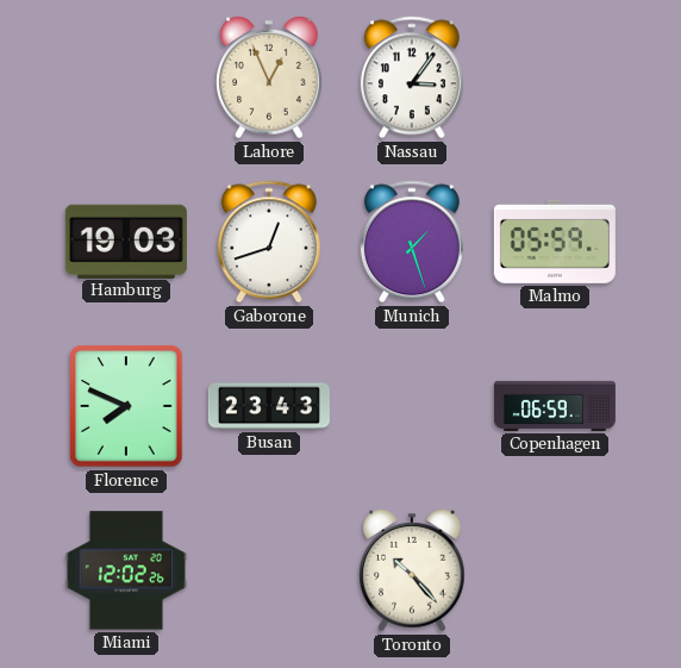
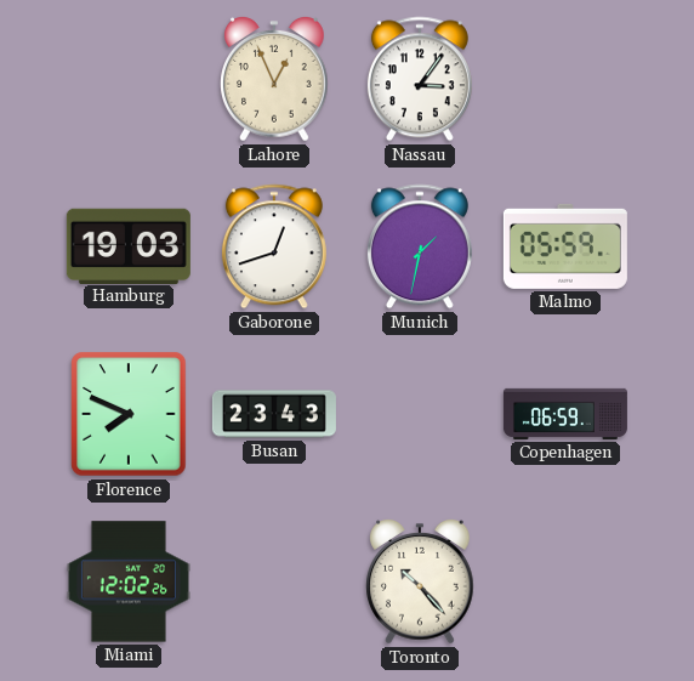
Munich: 1:27 -> 1:32 (420, 246)
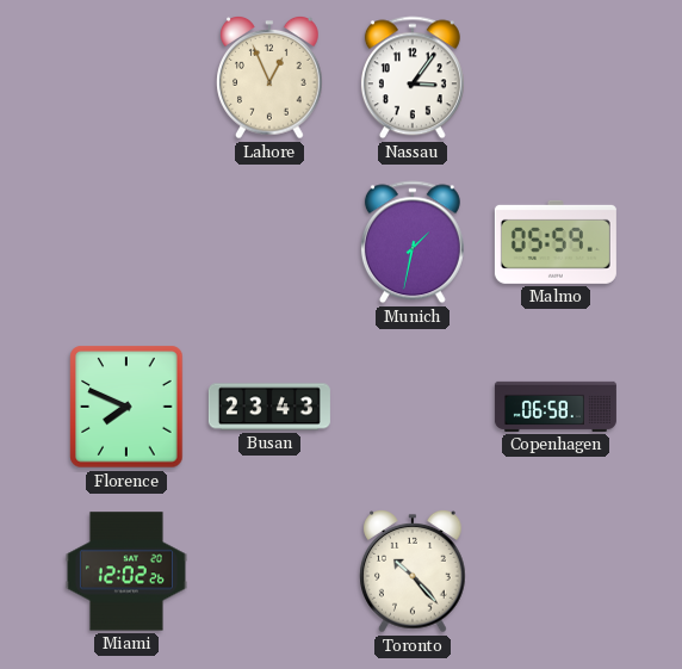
Hamburg: 19:03 -> none (129, 245)
Gaborone: 12:42 -> none (274, 246)
Copenhagen: 06:59 -> 06:58 (556, 407)
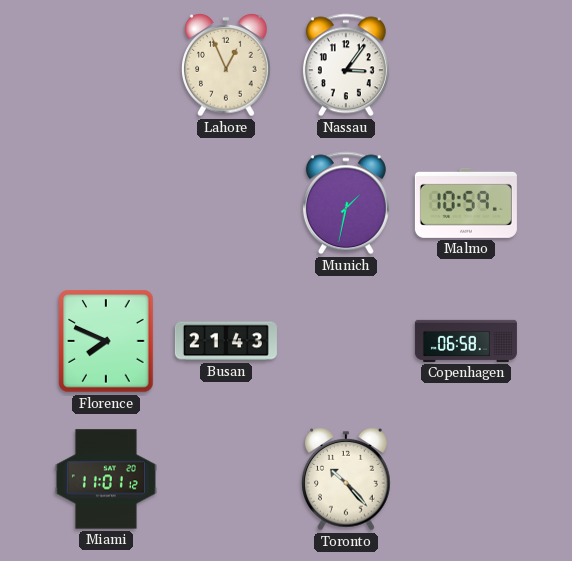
Malmo: 05:59 -> 10:59 (466, 203)
Busan: 23:43 -> 21:43 (226, 341)
Miami: 12:02 -> 11:01 (106, 479)
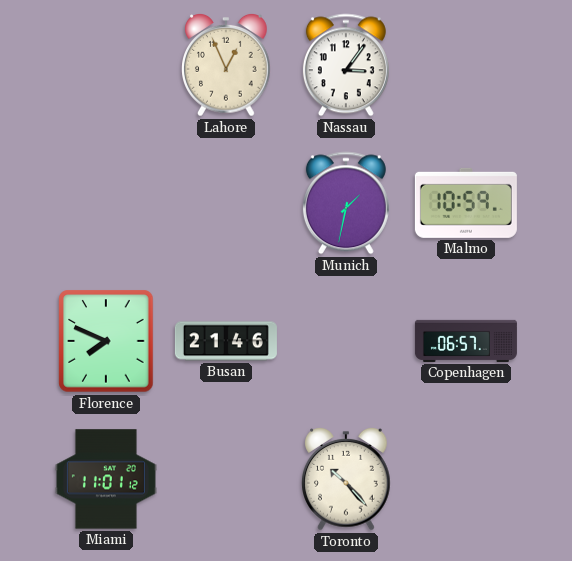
Busan: 21:43 -> 21:46 (226, 341)
Copenhagen: 06:58 -> 06:57 (466, 341)
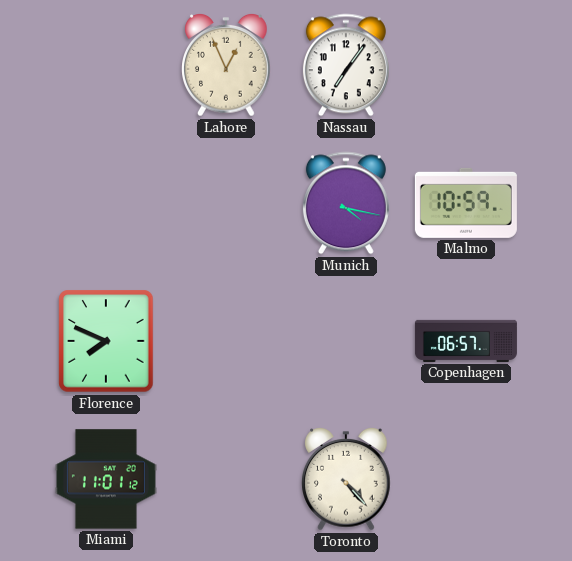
Nassau: 3:06 -> 7:06 (346, 65)
Munich: 1:32 -> 4:17 (346, 203)
Busan: 21:46 -> none (226, 341)
Toronto: 10:23 -> 4:23 (346, 480)
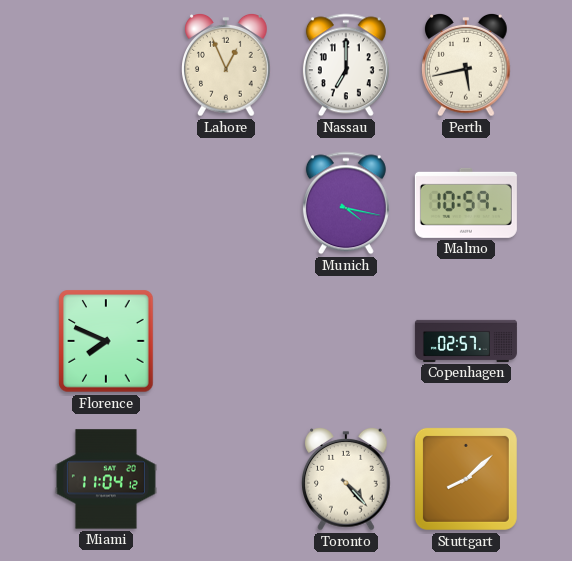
Nassau: 7:06 -> 7:00 (346, 65)
Perth: none -> 5:43 (466, 66)
Copenhagen: 06:57 -> 02:57 (466, 341)
Miami: 11:01 -> 11:04 (106, 479)
Stuttgart: none -> 8:08 (466, 479)
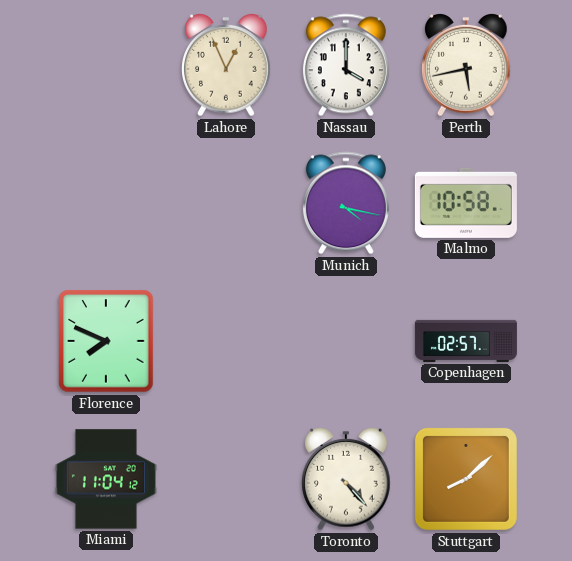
Nassau: 7:00 -> 4:00 (346, 65)
Malmo: 10:59 -> 10:58 (466, 203)
